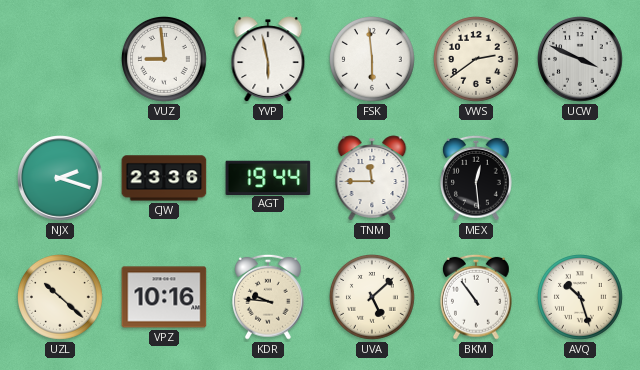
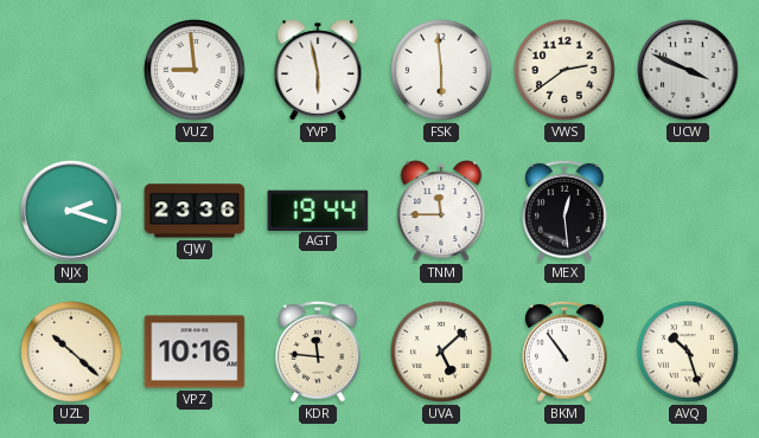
KDR: 9:46 -> 11:46 (319, 352)
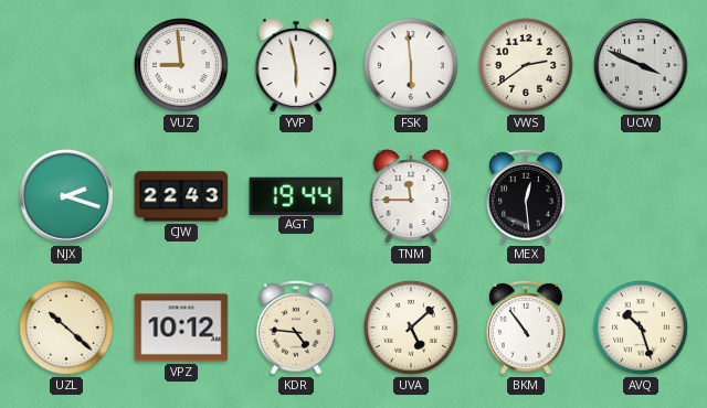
CJW: 23:36 -> 22:43 (181, 196)
VPZ: 10:16 -> 10:12 (181, 328)
KDR: 11:46 -> 4:46 (297, 328)
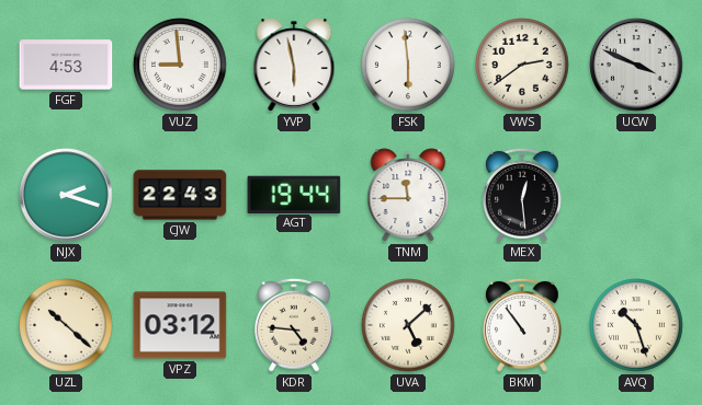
FGF: none -> 4:53 (66, 65)
VPZ: 10:12 -> 03:12 (180, 325)
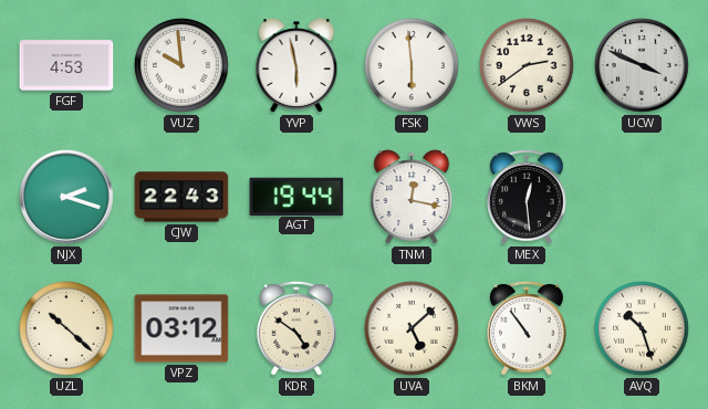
VUZ: 8:59 -> 9:59 (183, 66)
TNM: 11:45 -> 12:17 (412, 197)
KDR: 4:46 -> 4:51 (298, 328)
